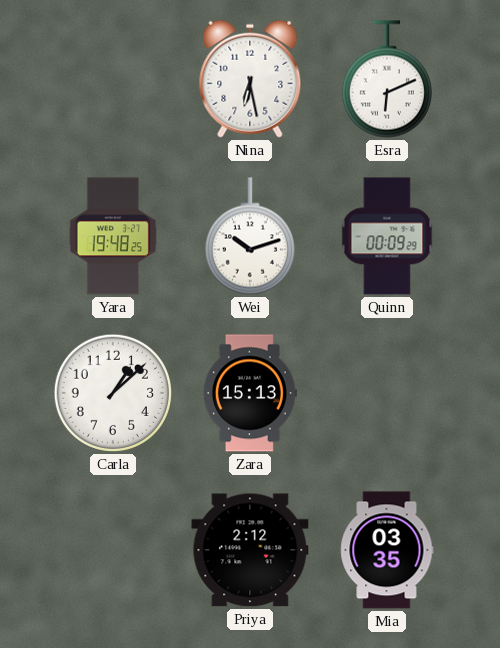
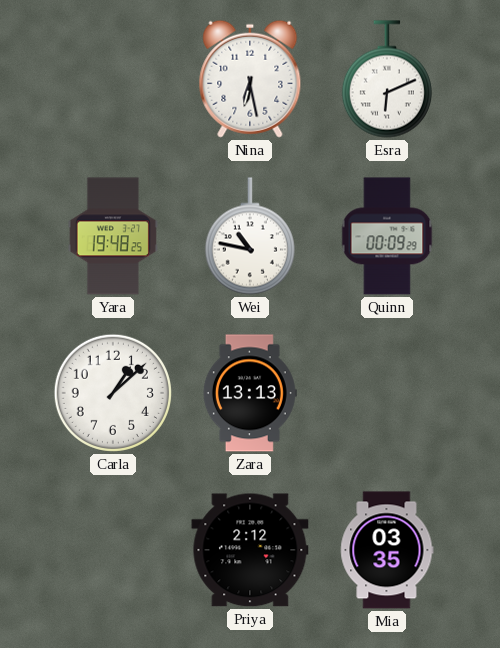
Wei: 10:12 -> 10:47 (250, 236)
Zara: 15:13 -> 13:13 (250, 393)
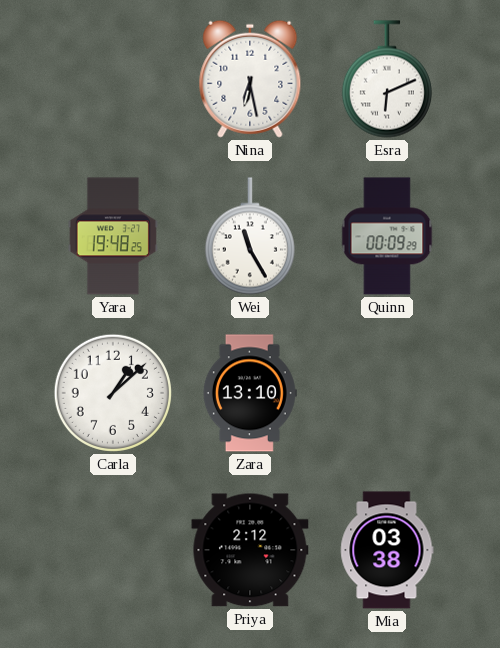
Wei: 10:47 -> 11:25 (250, 236)
Zara: 13:13 -> 13:10 (250, 393)
Mia: 03:35 -> 03:38 (387, 550)
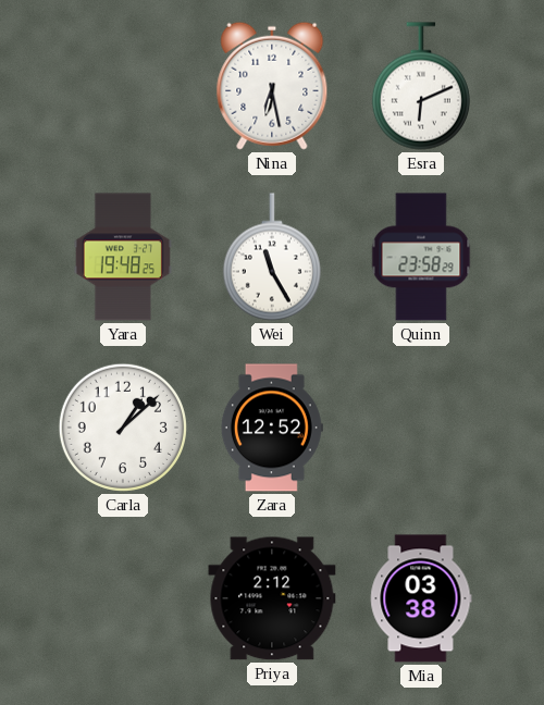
Quinn: 00:09 -> 23:58 (421, 257)
Zara: 13:10 -> 12:52 (272, 428)
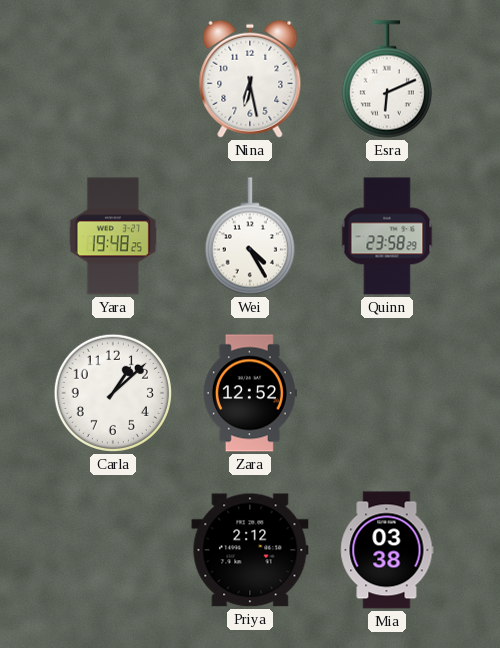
Wei: 11:25 -> 4:25 (250, 236)
